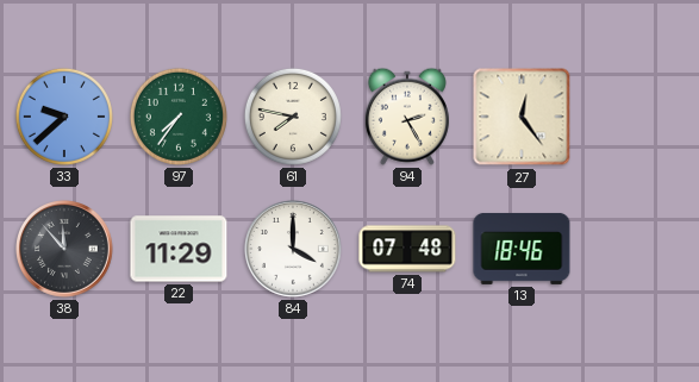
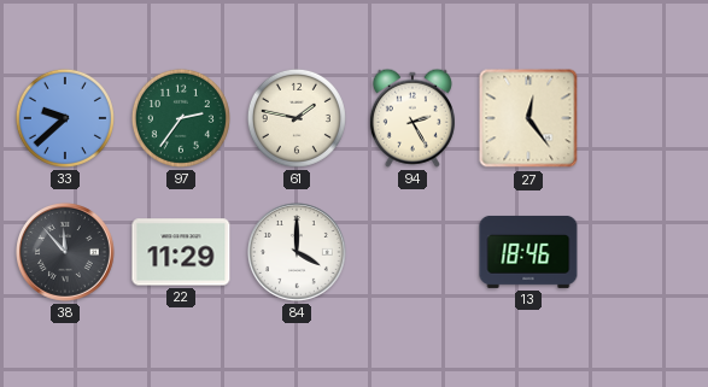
97: 7:36 -> 2:36 (181, 118)
61: 7:47 -> 1:47 (297, 118)
74: 07:48 -> none (407, 249)
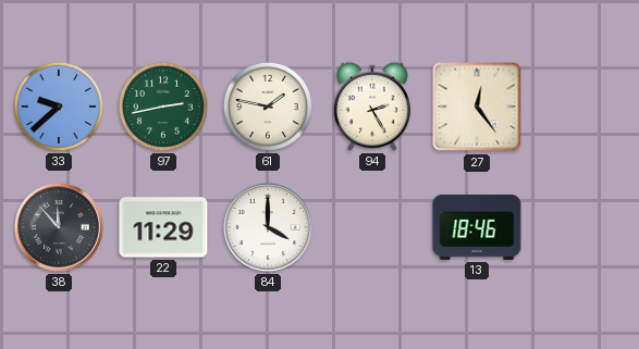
97: 2:36 -> 2:43 (163, 107)
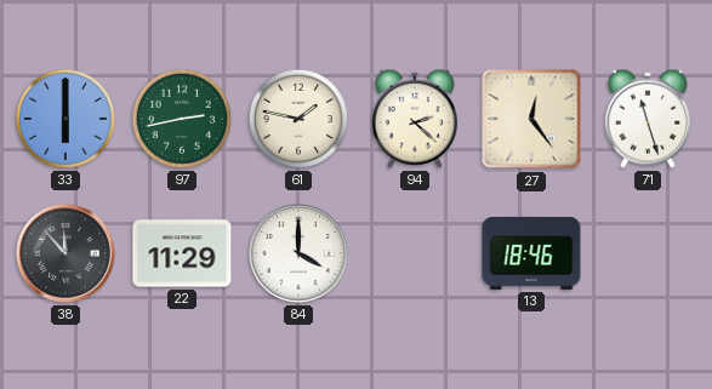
33: 9:38 -> 6:00 (65, 119)
94: 2:25 -> 2:22 (415, 119)
71: none -> 11:27 (648, 119)
